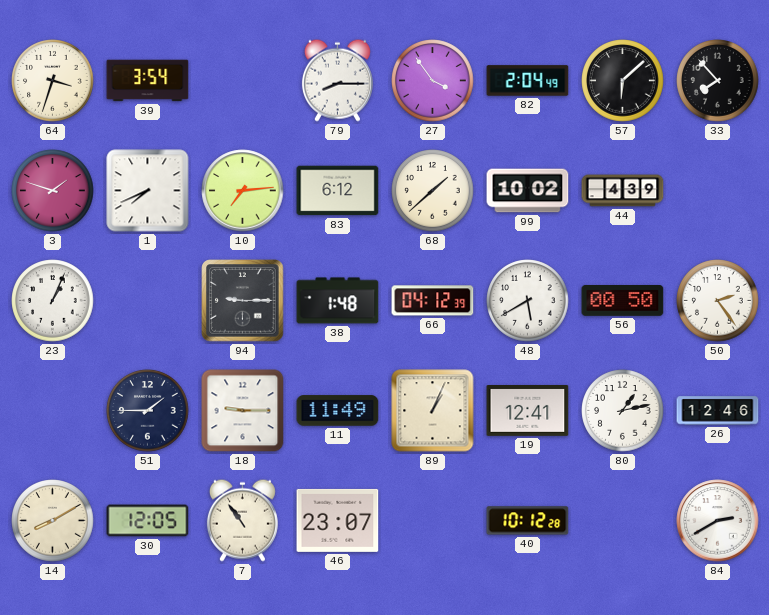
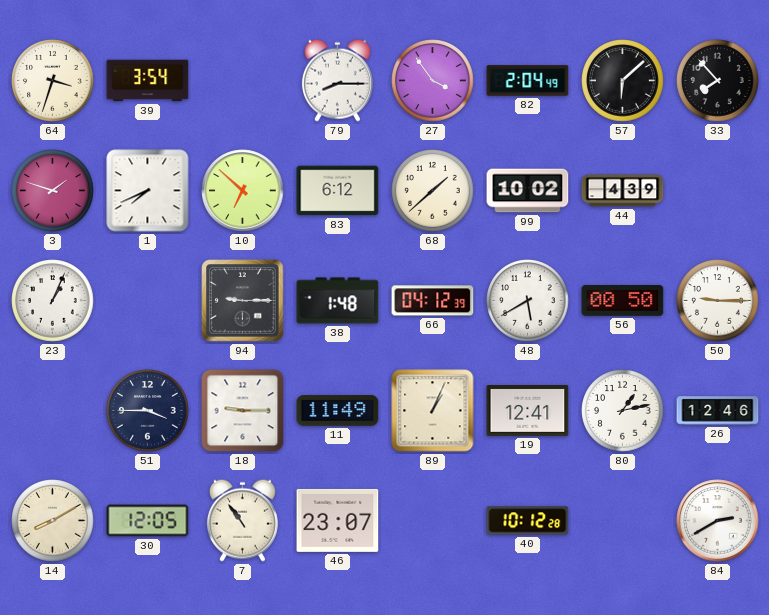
10: 7:14 -> 6:52 (243, 191)
50: 2:24 -> 9:15 (718, 301)
51: 1:45 -> 3:45 (148, 411)
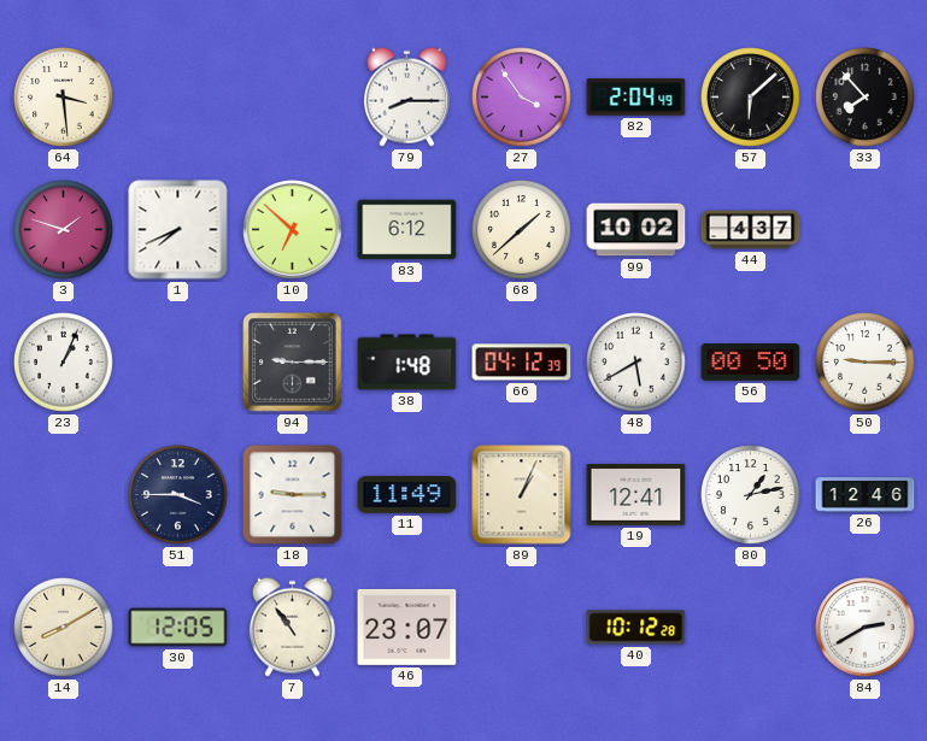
64: 3:33 -> 3:29 (64, 98)
39: 3:54 -> none (148, 81)
44: 4:39 -> 4:37 (751, 230)
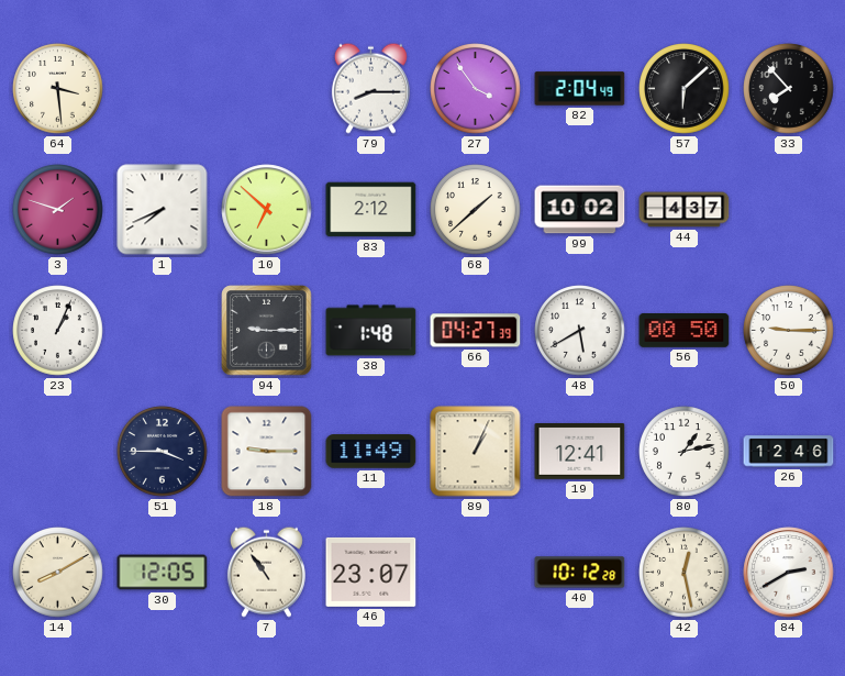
83: 6:12 -> 2:12 (371, 210)
66: 04:12 -> 04:27 (476, 331)
42: none -> 12:28 (685, 573)
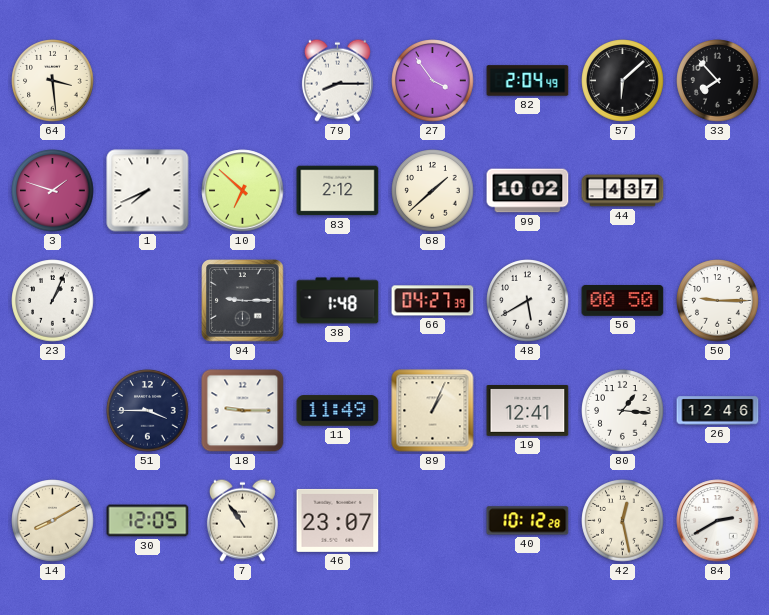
80: 1:13 -> 1:16 (623, 411)
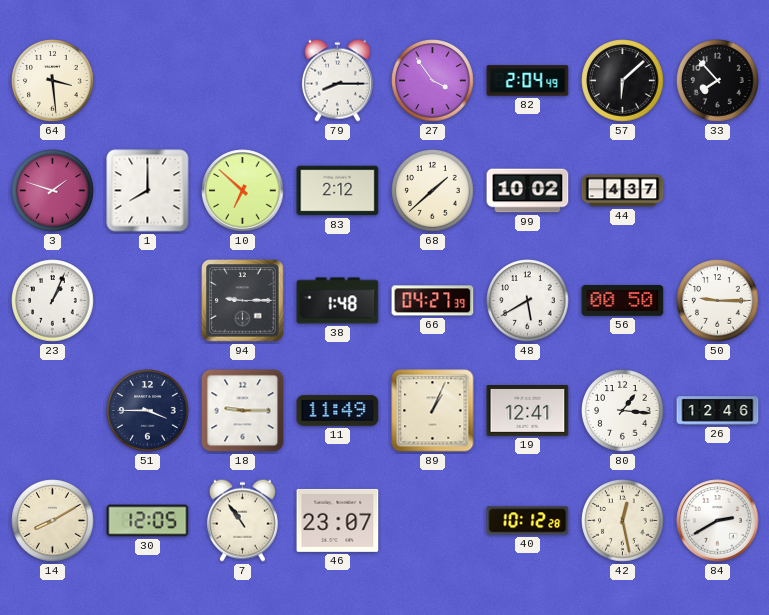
1: 7:41 -> 8:00 (148, 191)
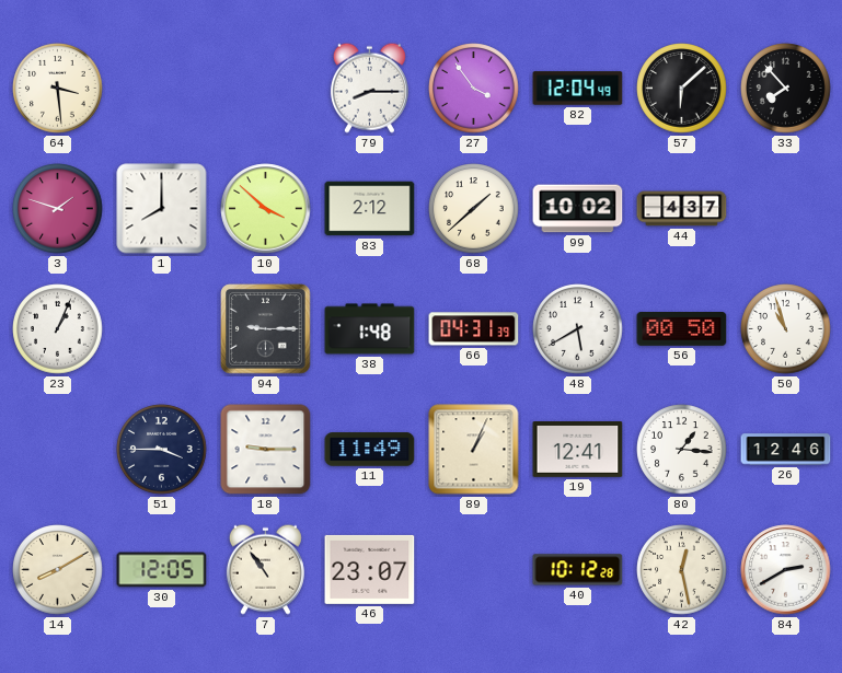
82: 2:04 -> 12:04 (578, 89)
10: 6:52 -> 3:52 (266, 209)
66: 04:27 -> 04:31 (474, 329)
50: 9:15 -> 10:57 (786, 329)
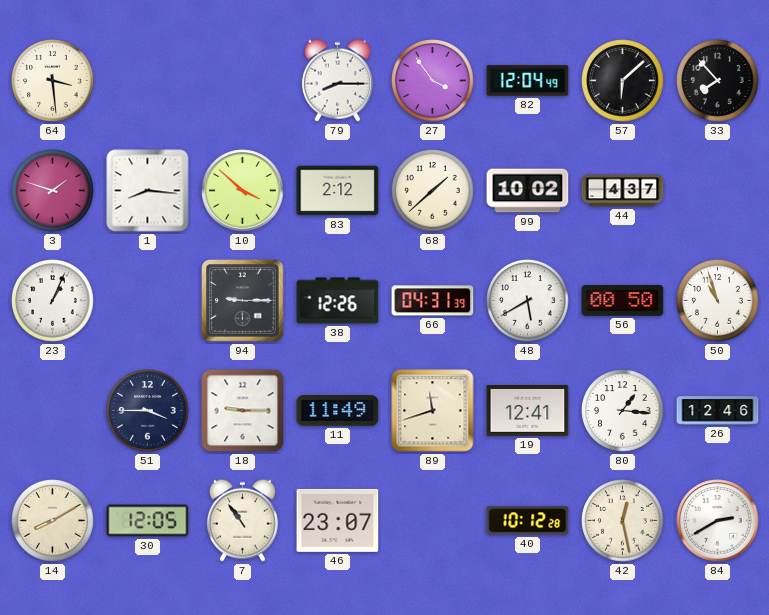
1: 8:00 -> 8:16 (148, 191)
38: 1:48 -> 12:26 (338, 301)
89: 1:04 -> 11:42 (433, 411)
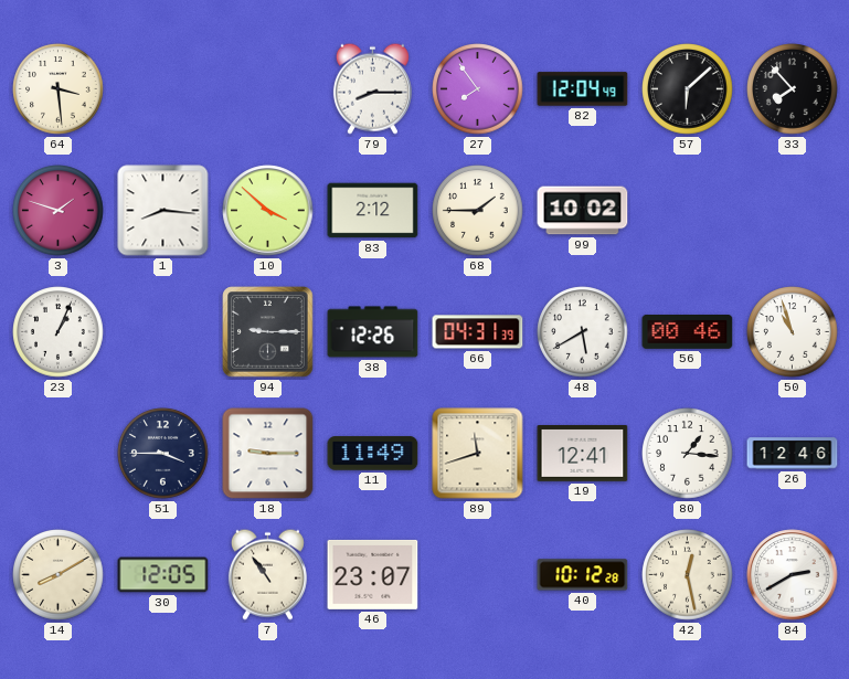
27: 3:54 -> 7:54 (478, 89)
68: 1:38 -> 1:45 (478, 211)
44: 4:37 -> none (623, 191)
56: 00:50 -> 00:46 (688, 332)
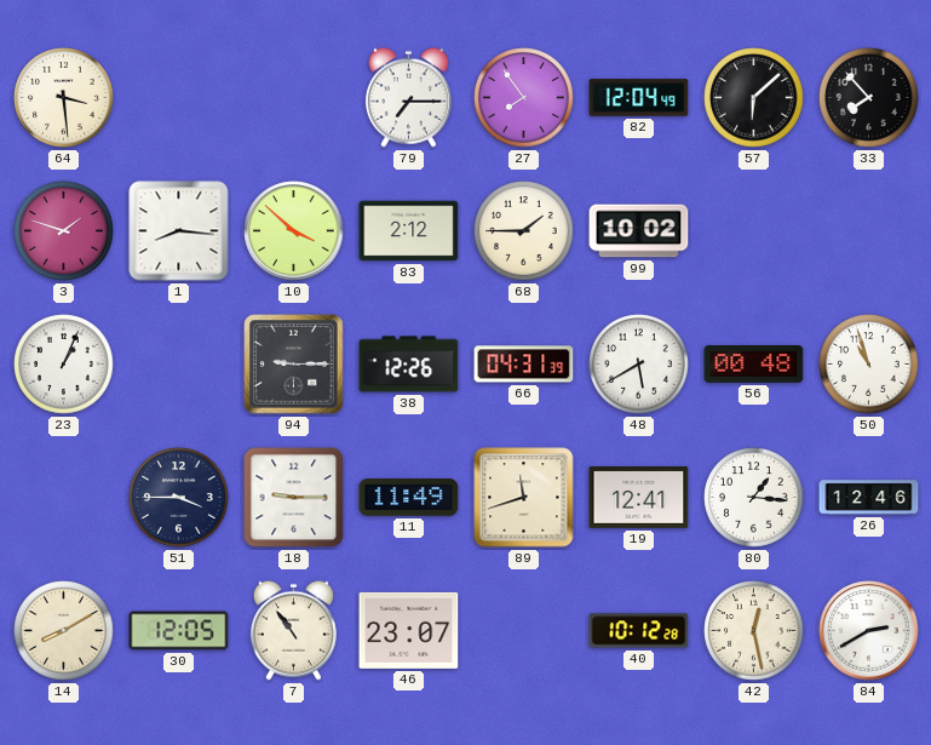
79: 8:15 -> 7:15 (408, 97)
56: 00:46 -> 00:48 (754, 365)
